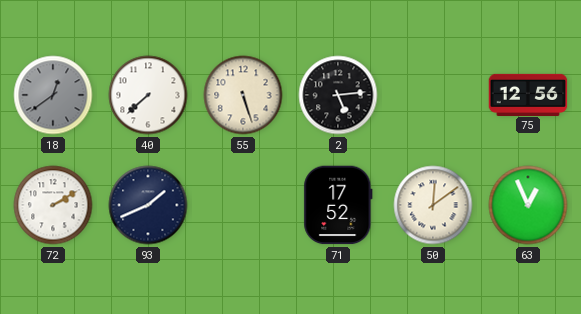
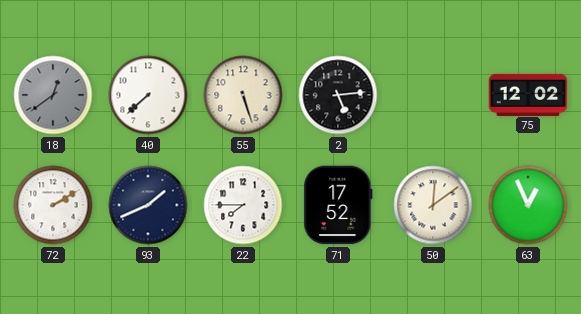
75: 12:56 -> 12:02 (528, 94)
22: none -> 7:45 (243, 205)
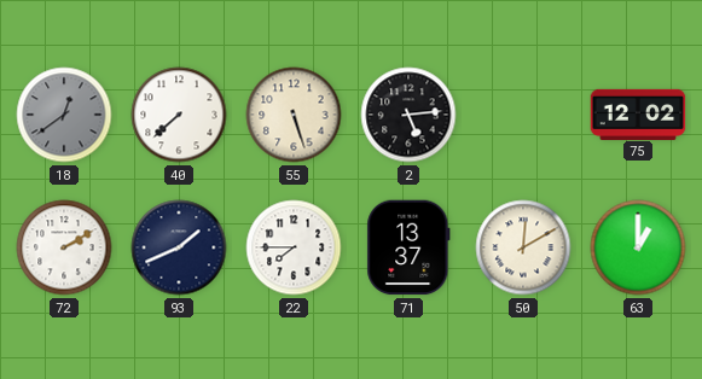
71: 17:52 -> 13:37 (408, 247)
50: 12:09 -> 12:10 (523, 247)
63: 12:56 -> 1:00 (638, 247)
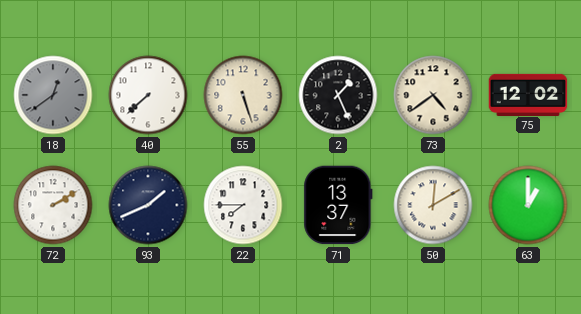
2: 5:14 -> 1:26 (338, 95)
73: none -> 4:39 (433, 95)
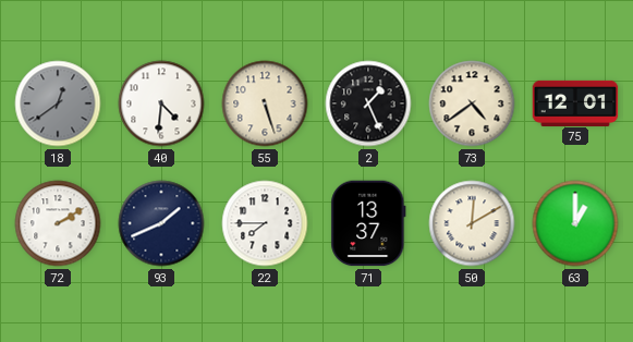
40: 7:38 -> 4:31 (161, 103)
75: 12:02 -> 12:01 (575, 102)
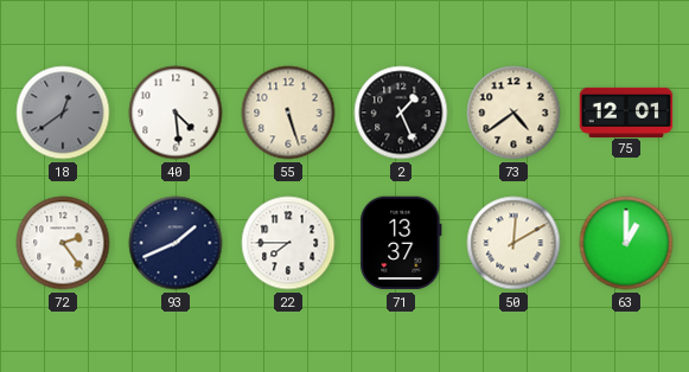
40: 4:31 -> 4:29 (176, 113)
72: 2:10 -> 2:24 (63, 243)
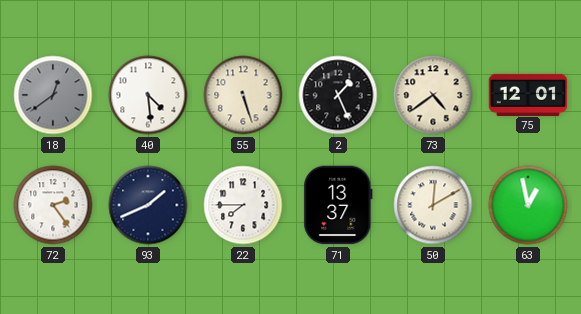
63: 1:00 -> 12:58 (528, 205)
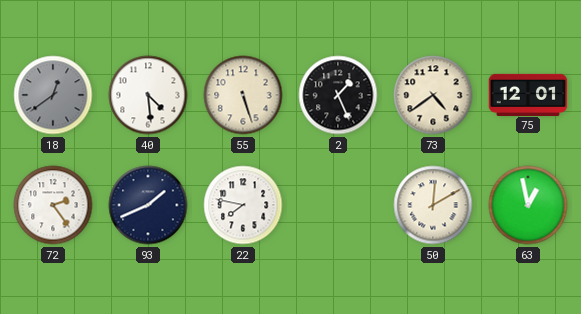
22: 7:45 -> 7:47 (243, 205)
71: 13:37 -> none (338, 205)
